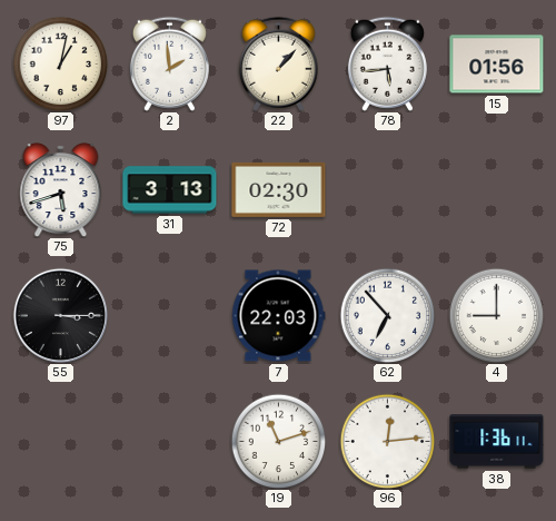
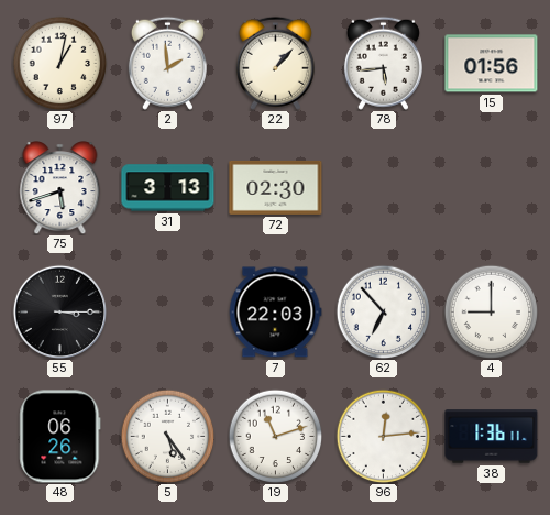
48: none -> 06:26 (61, 437)
5: none -> 5:24 (167, 436)
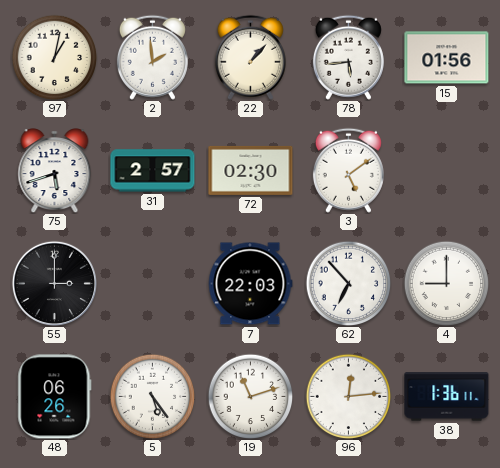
31: 3:13 -> 2:57 (153, 171)
3: none -> 5:09 (348, 170)
55: 3:15 -> 3:00 (54, 283)
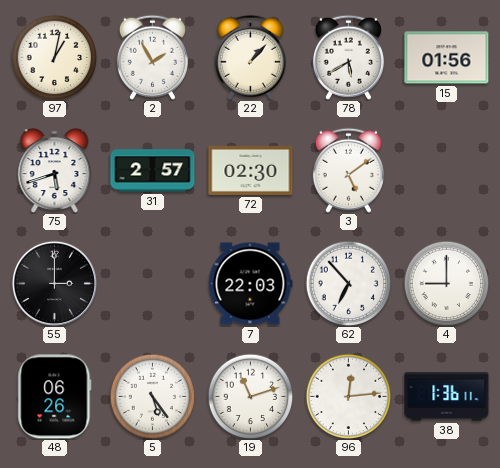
2: 1:59 -> 1:55 (152, 57)
78: 5:44 -> 5:40 (348, 57)
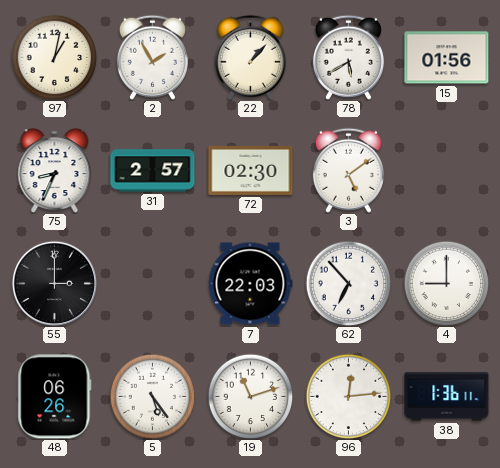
75: 5:42 -> 8:34 (55, 171)
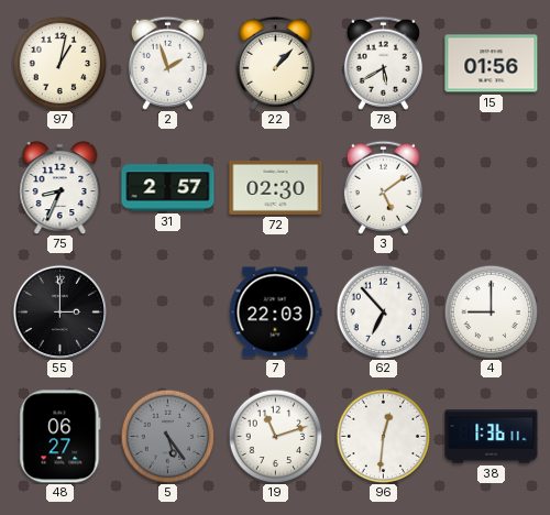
2: 1:55 -> 1:57 (167, 63)
48: 06:26 -> 06:27 (61, 437)
5 dial: white -> grey (167, 436)
96: 12:14 -> 12:31 (383, 436)
